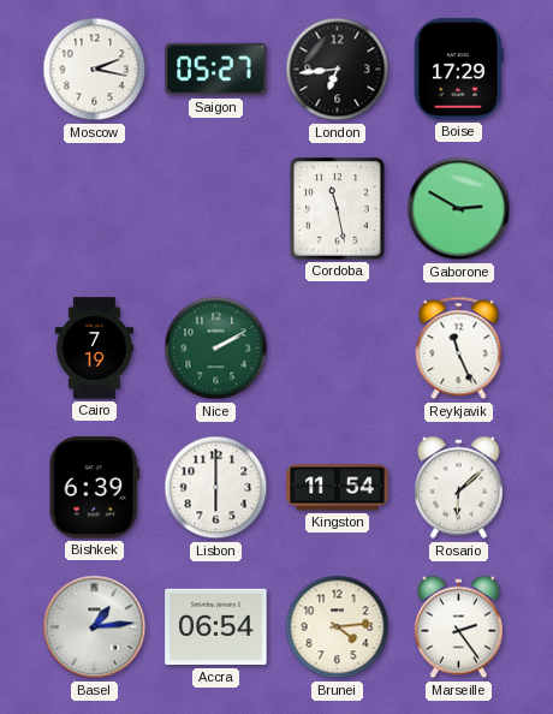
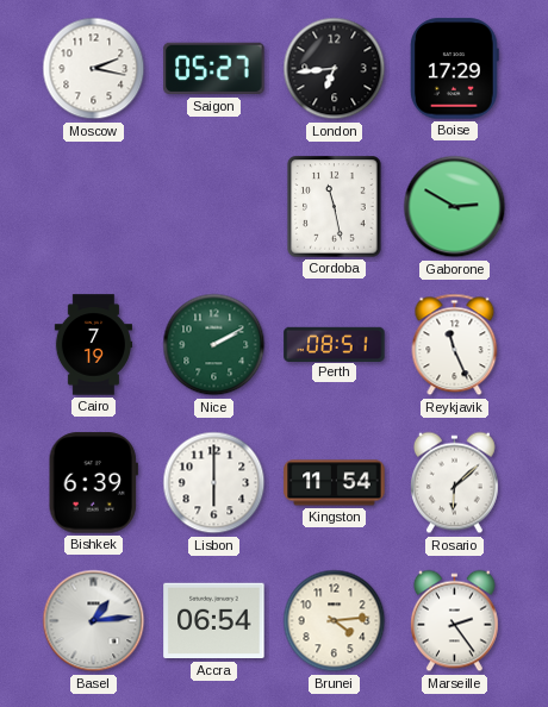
Perth: none -> 08:51 (335, 344)
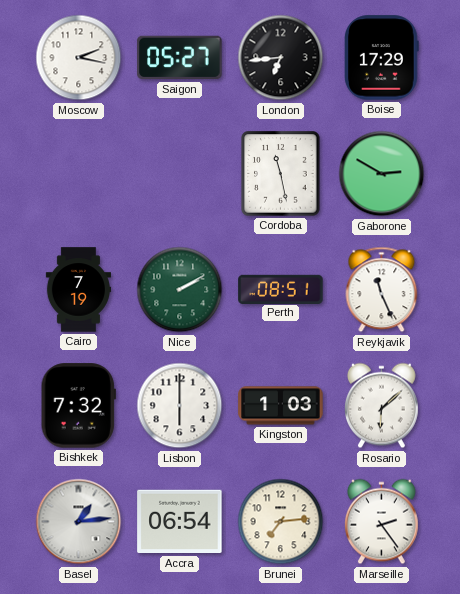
Bishkek: 6:39 -> 7:32 (78, 406)
Kingston: 11:54 -> 1:03 (281, 406)
Brunei: 4:14 -> 7:14 (281, 522)
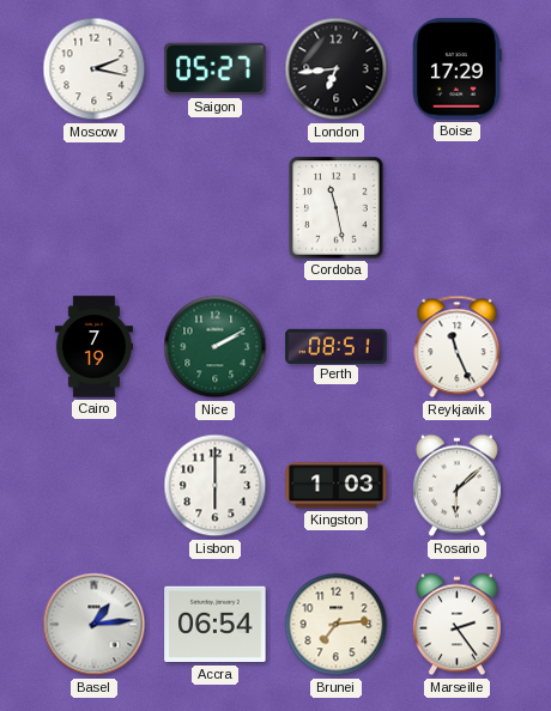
Gaborone: 2:50 -> none (382, 174)
Bishkek: 7:32 -> none (78, 406)
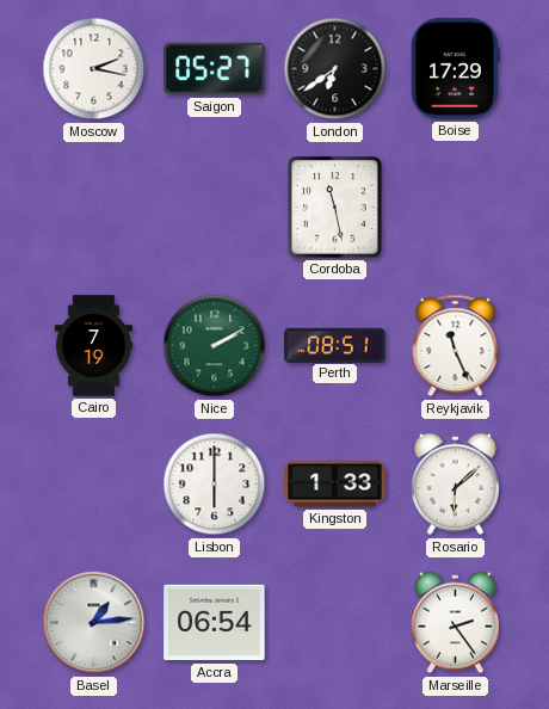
London: 6:44 -> 6:39 (335, 69)
Kingston: 1:03 -> 1:33 (335, 485)
Brunei: 7:14 -> none (337, 625)
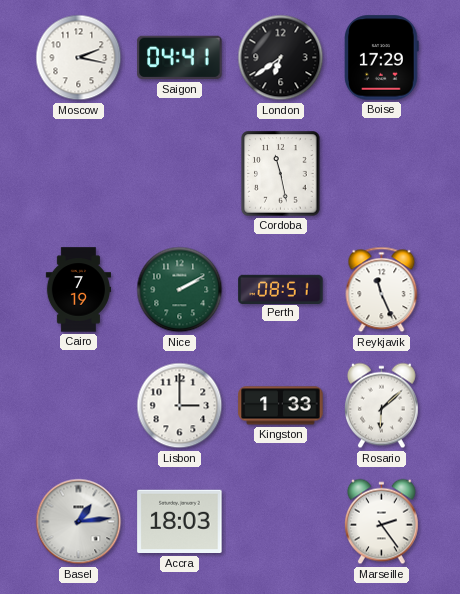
Saigon: 05:27 -> 04:41 (180, 58)
Lisbon: 6:00 -> 3:00 (180, 406)
Accra: 06:54 -> 18:03 (180, 522)
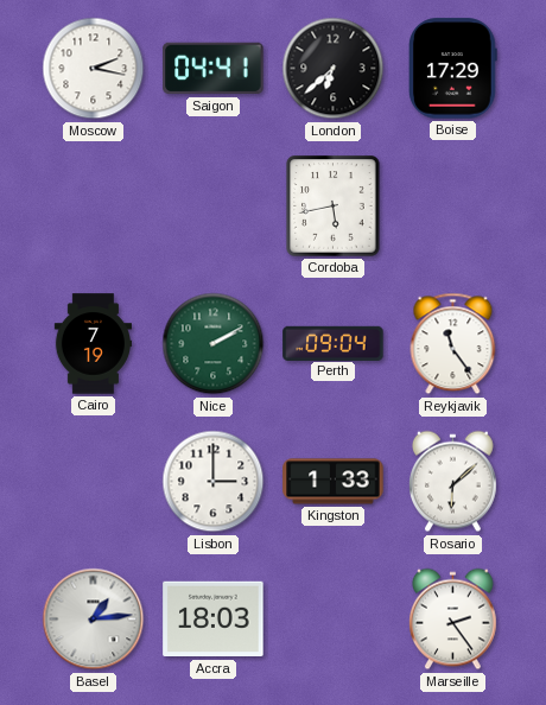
London: 6:39 -> 6:38 (334, 69)
Cordoba: 11:28 -> 5:43 (334, 207)
Perth: 08:51 -> 09:04 (334, 343)
Reykjavik: 11:26 -> 11:24 (453, 344)
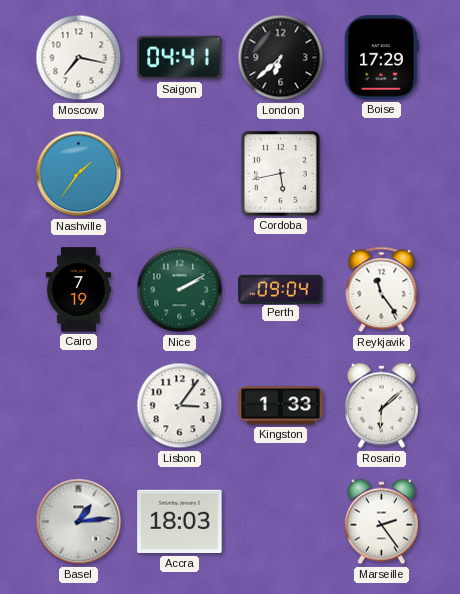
Moscow: 2:17 -> 7:17 (79, 58)
Nashville: none -> 1:36 (79, 174)
Lisbon: 3:00 -> 3:06 (180, 406)
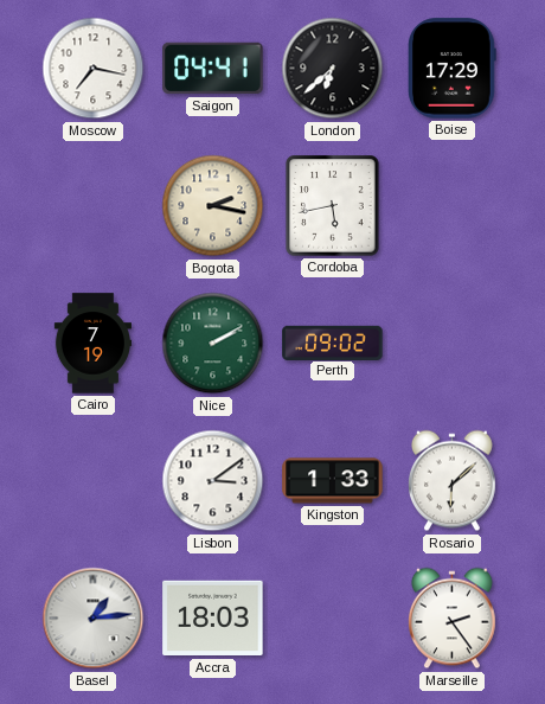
Nashville: 1:36 -> none (79, 174)
Bogota: none -> 2:17 (213, 206)
Perth: 09:04 -> 09:02 (333, 343)
Reykjavik: 11:24 -> none (382, 290)
Lisbon: 3:06 -> 3:09 (213, 481)
